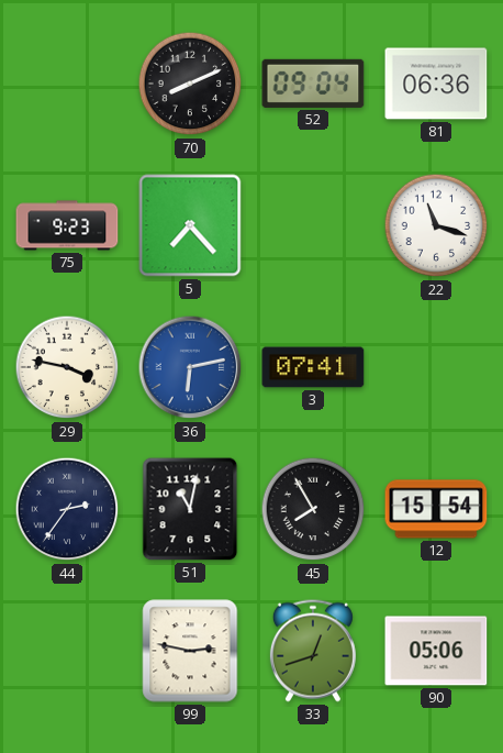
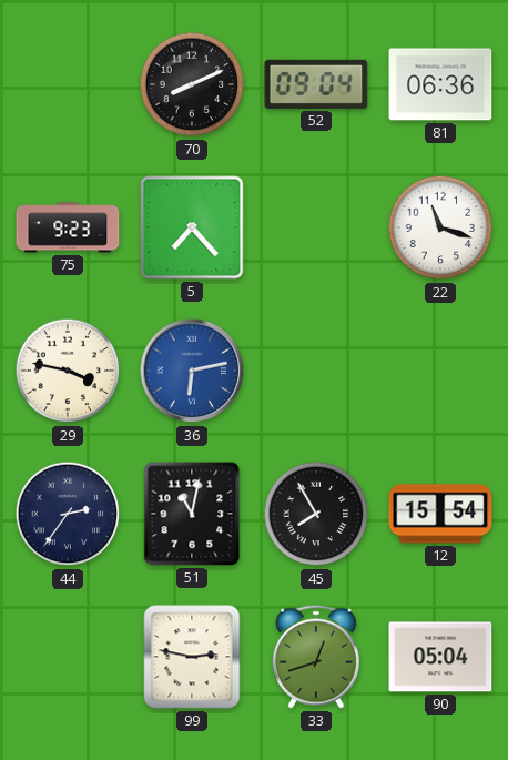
3: 07:41 -> none (313, 367)
90: 05:06 -> 05:04 (440, 657)
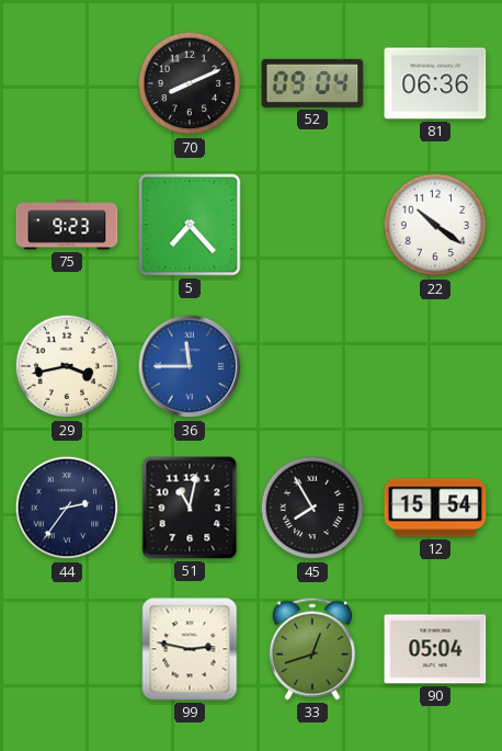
22: 11:18 -> 10:21 (435, 225)
29: 3:47 -> 3:43 (67, 366)
36: 6:13 -> 11:45 (190, 366)
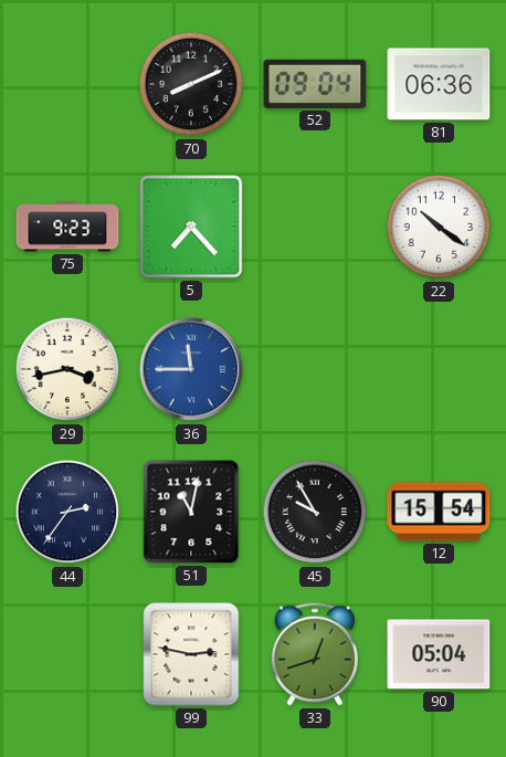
45: 7:55 -> 9:55 (315, 512)
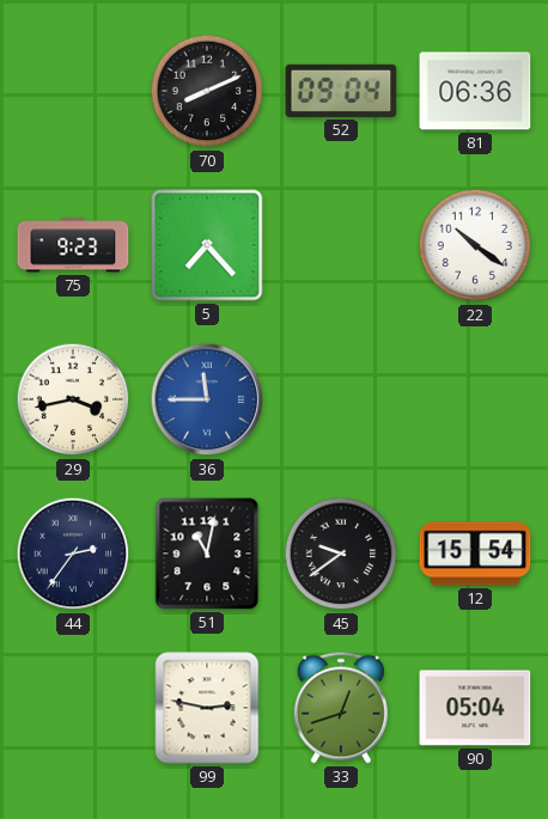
45: 9:55 -> 9:39 (341, 554)
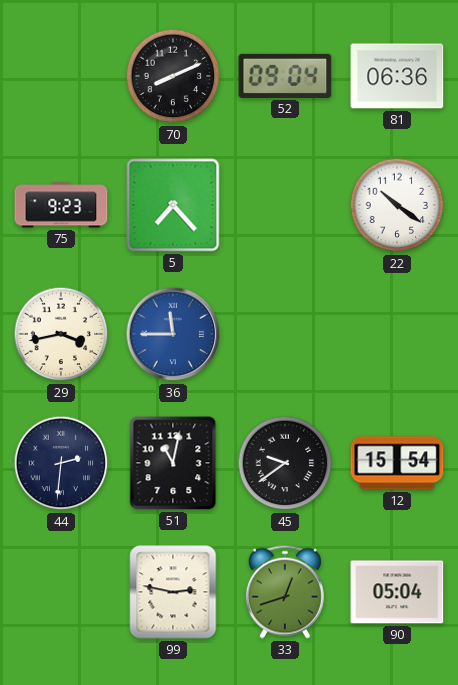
44: 2:36 -> 2:31 (61, 463)
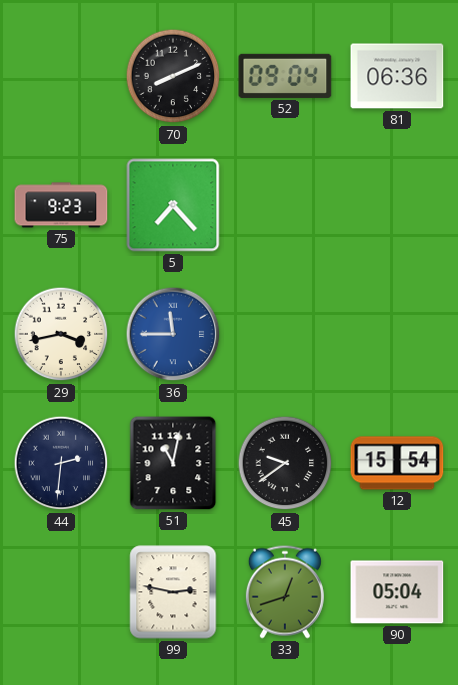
22: 10:21 -> none (397, 205)
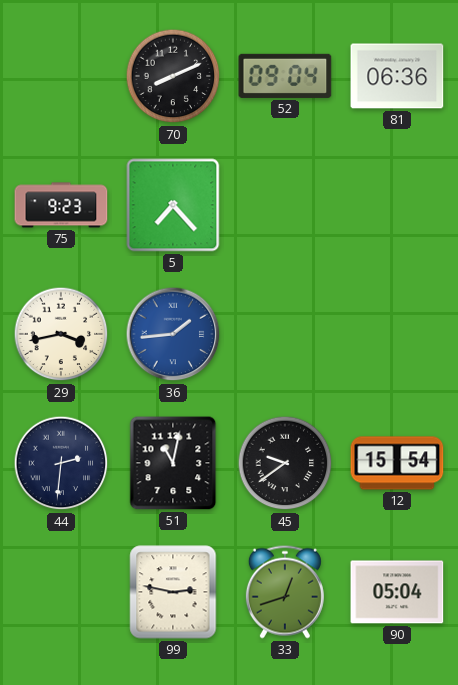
36: 11:45 -> 1:44 (173, 334)
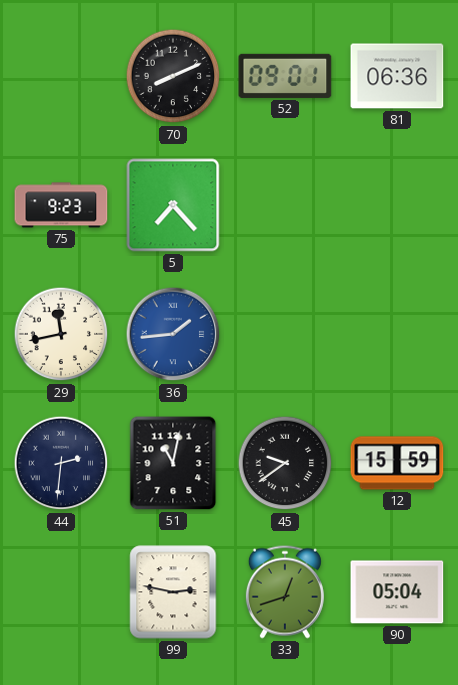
52: 09:04 -> 09:01 (285, 76)
29: 3:43 -> 11:43 (61, 334)
12: 15:54 -> 15:59 (397, 463)
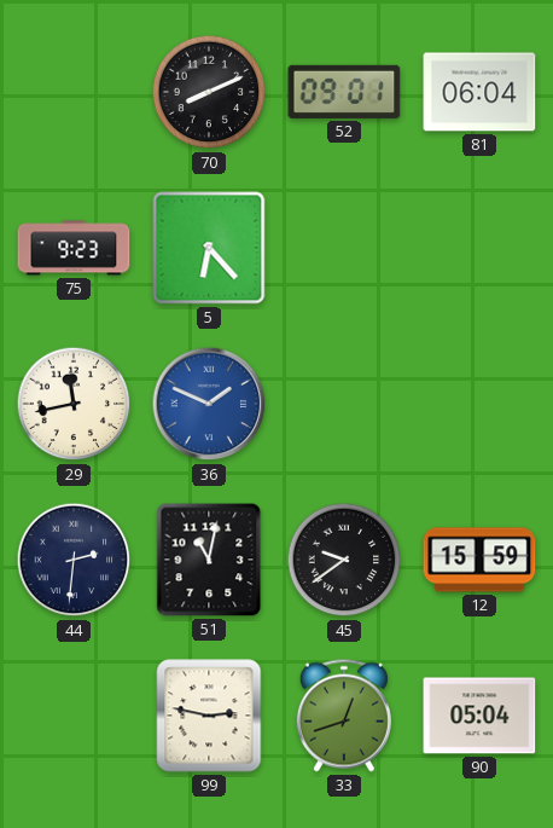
81: 06:36 -> 06:04 (479, 92)
5: 7:23 -> 6:23 (209, 248)
36: 1:44 -> 1:49 (209, 404)
